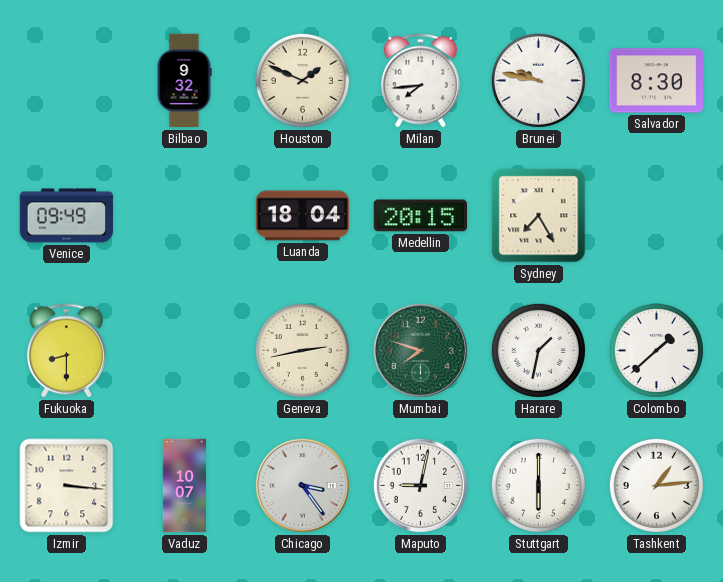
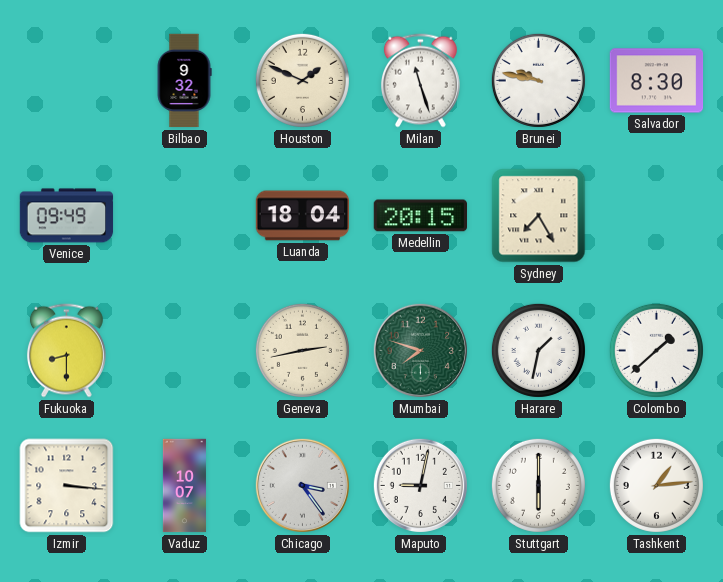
Milan: 7:44 -> 11:27 (420, 81)
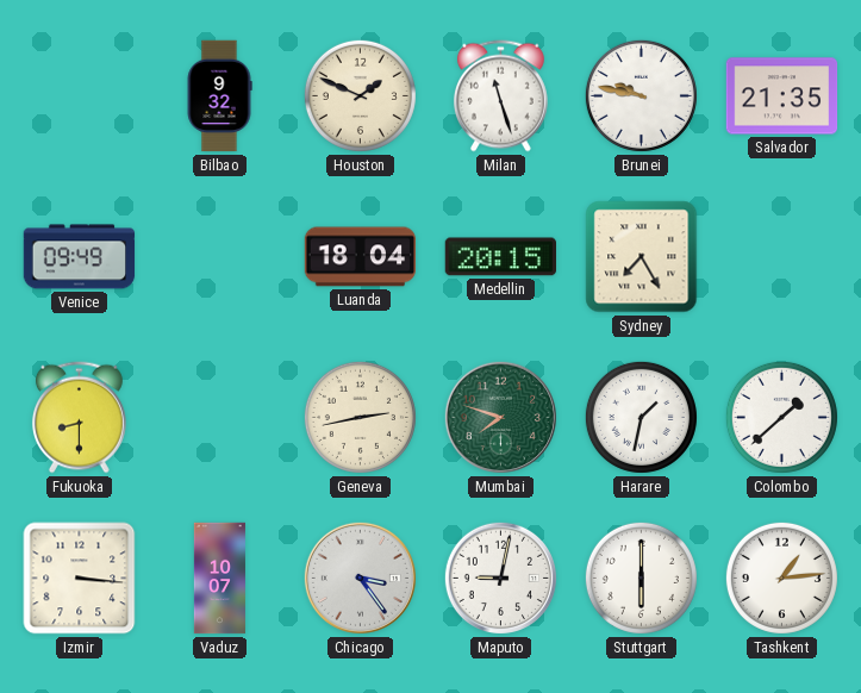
Salvador: 8:30 -> 21:35 (782, 96)
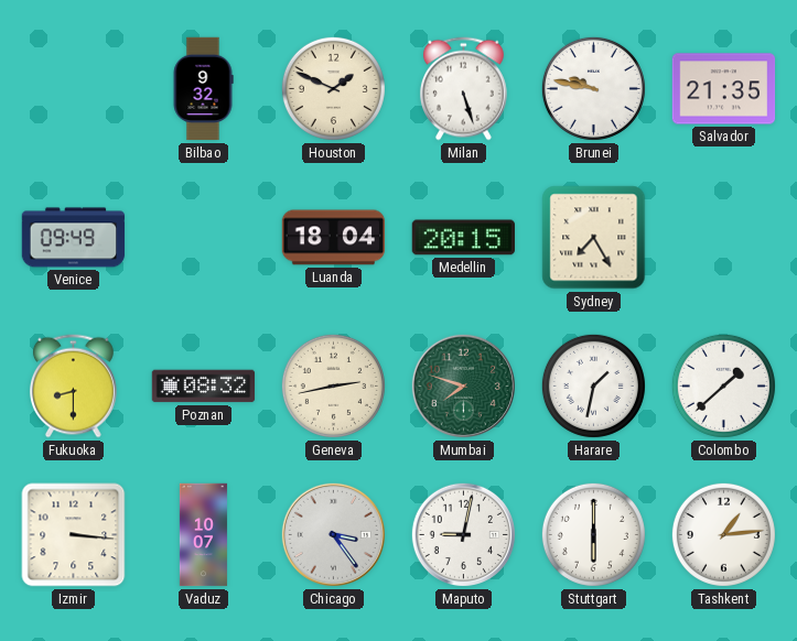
Milan: 11:27 -> 5:27 (463, 89)
Poznan: none -> 08:32 (204, 387)
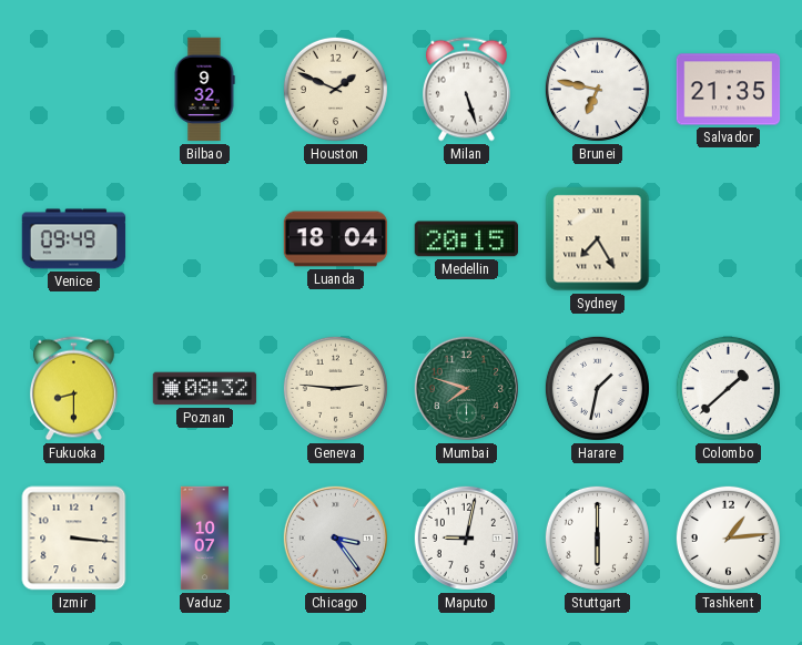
Brunei: 9:47 -> 6:47 (597, 89)
Geneva: 2:43 -> 2:46 (335, 388)
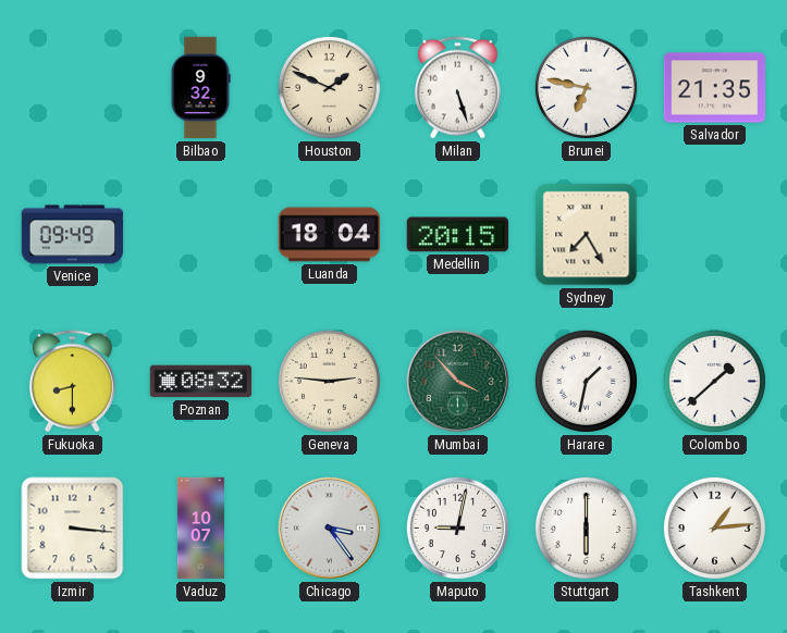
Mumbai: 7:48 -> 3:53 (457, 381)
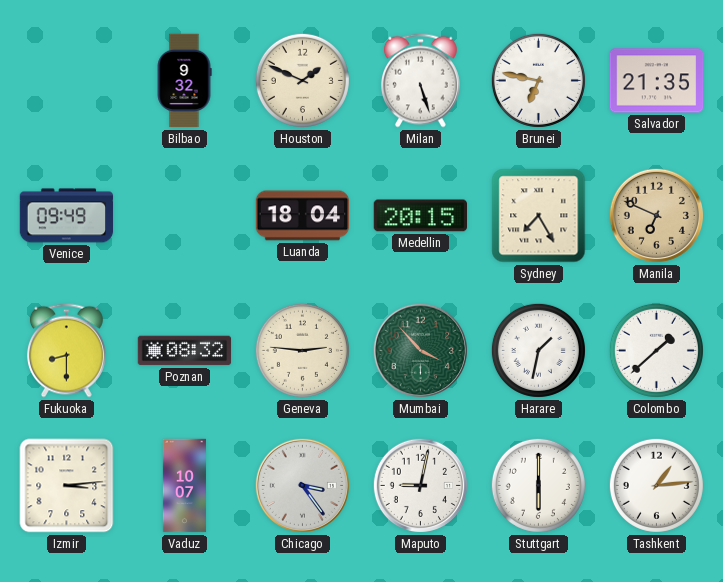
Manila: none -> 6:49 (656, 215)
Izmir: 3:16 -> 3:14 (67, 486)
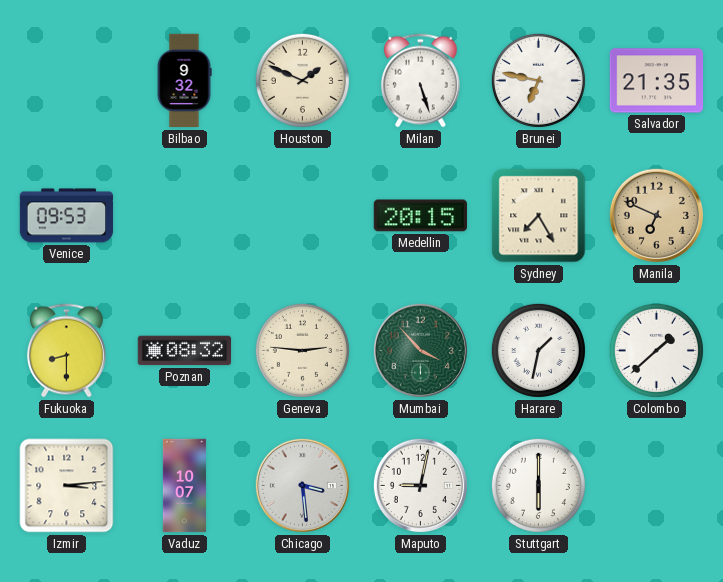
Venice: 09:49 -> 09:53 (67, 216)
Luanda: 18:04 -> none (303, 216)
Chicago: 3:24 -> 3:29 (302, 485)
Tashkent: 1:14 -> none (656, 485)
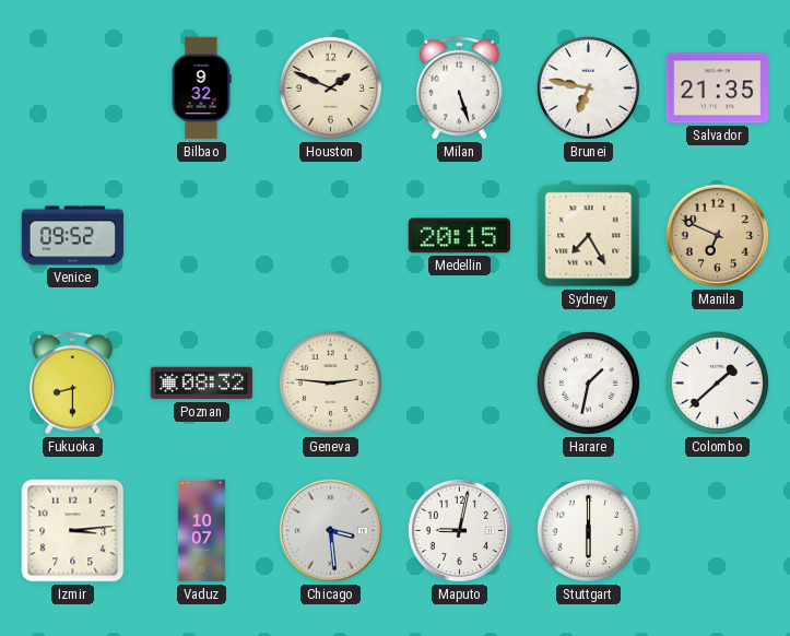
Venice: 09:53 -> 09:52 (73, 236)
Mumbai: 3:53 -> none (420, 350)
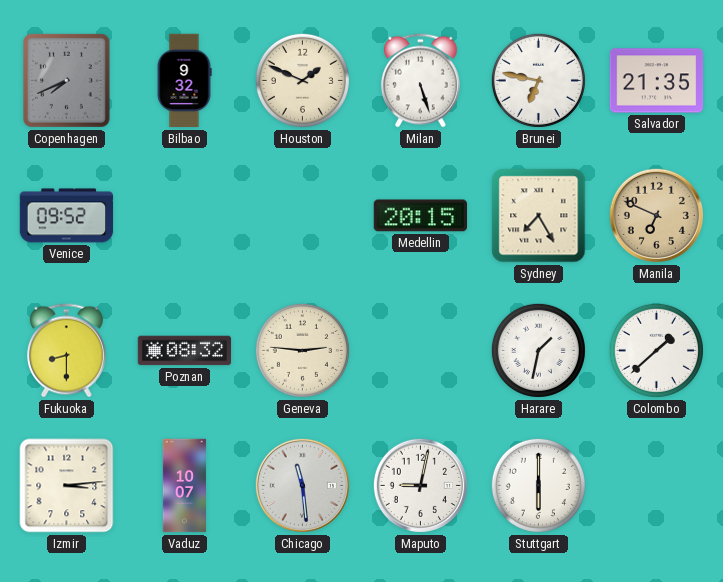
Copenhagen: none -> 7:41 (66, 81)
Chicago: 3:29 -> 11:29 (302, 485)
